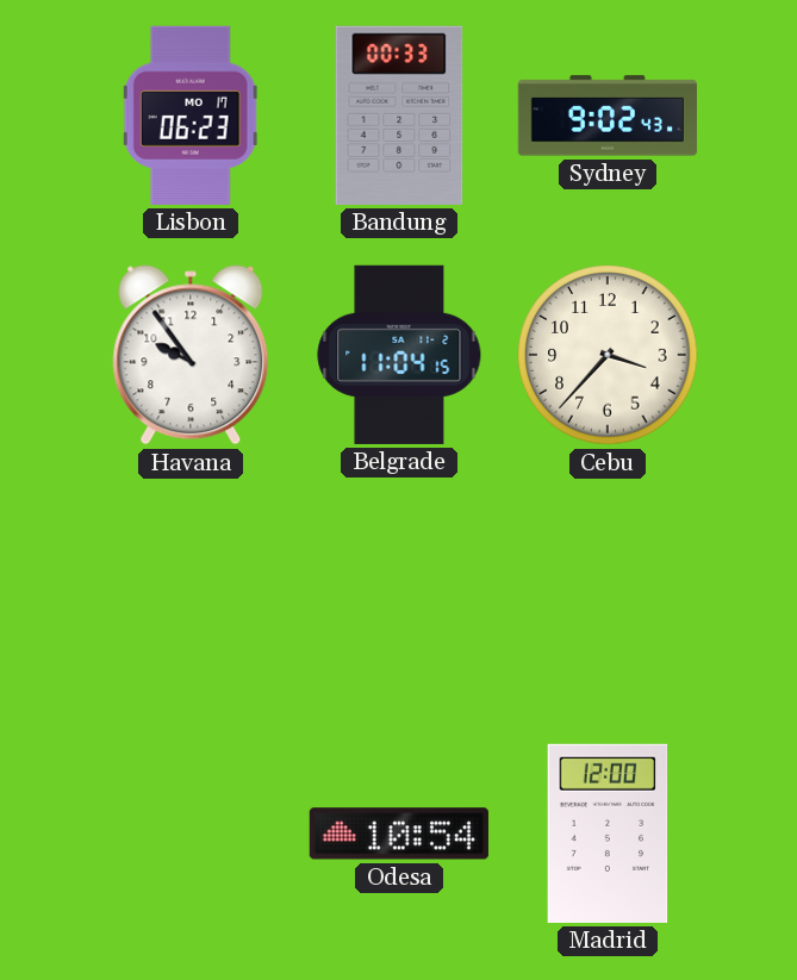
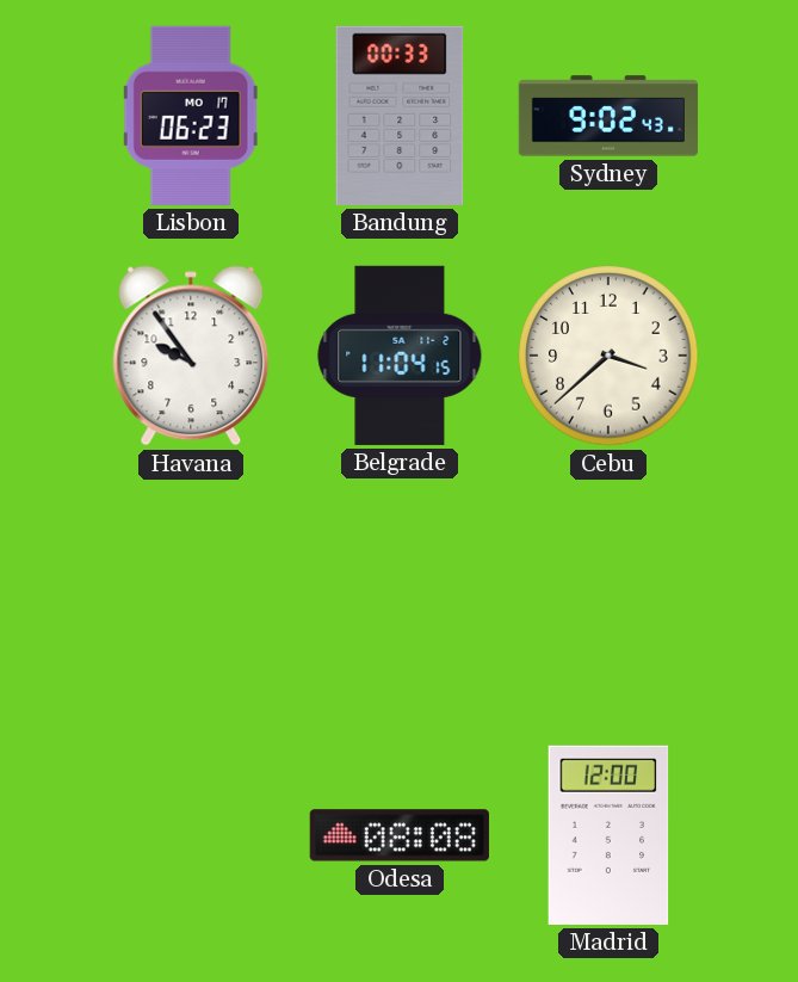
Cebu: 3:37 -> 3:38 (608, 356)
Odesa: 10:54 -> 08:08 (400, 835)
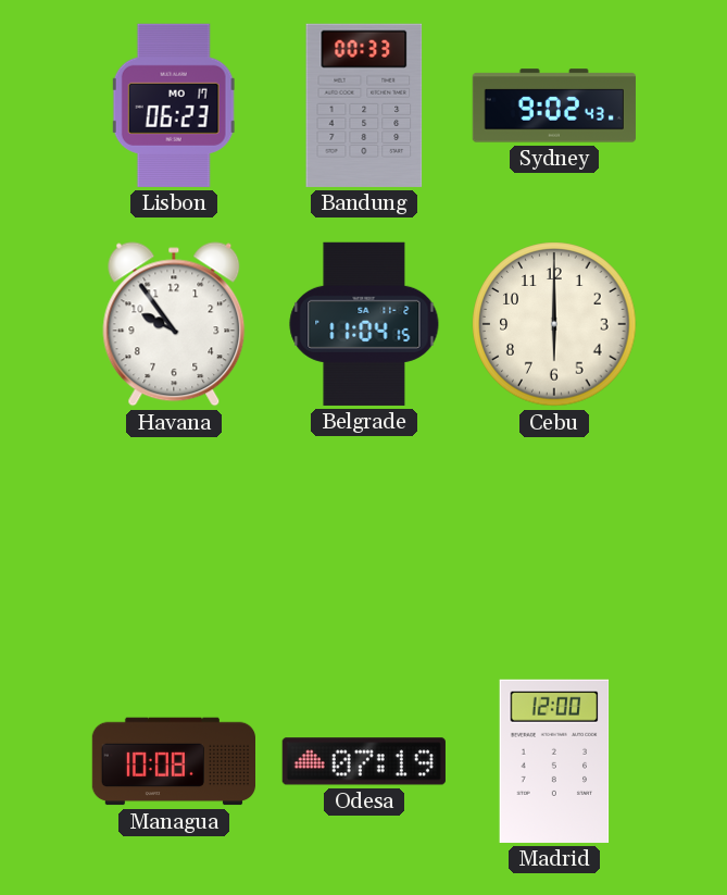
Cebu: 3:38 -> 6:00 (554, 324)
Managua: none -> 10:08 (173, 761)
Odesa: 08:08 -> 07:19 (364, 761)
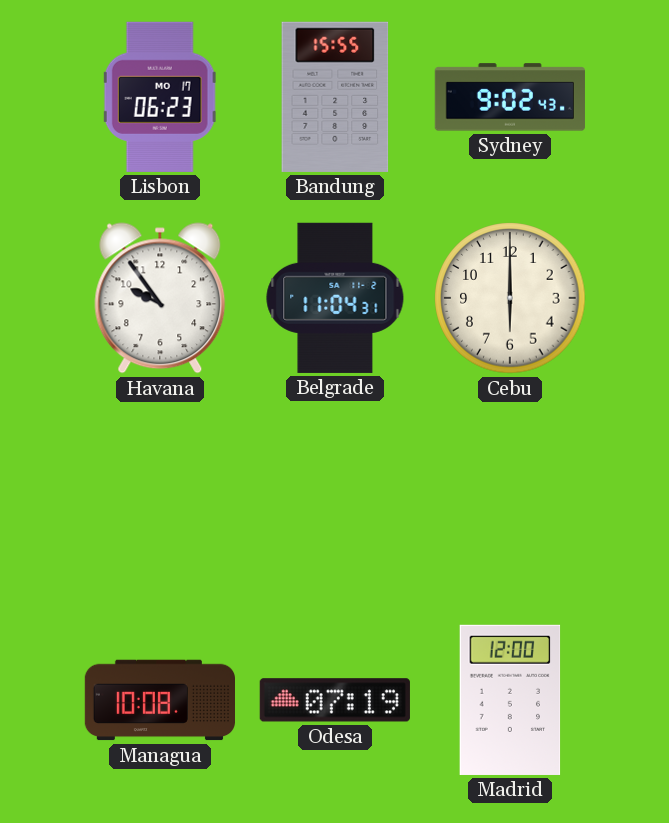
Bandung: 00:33 -> 15:55 (335, 97)
Belgrade: 11:04:15 -> 11:04:31 (335, 298)
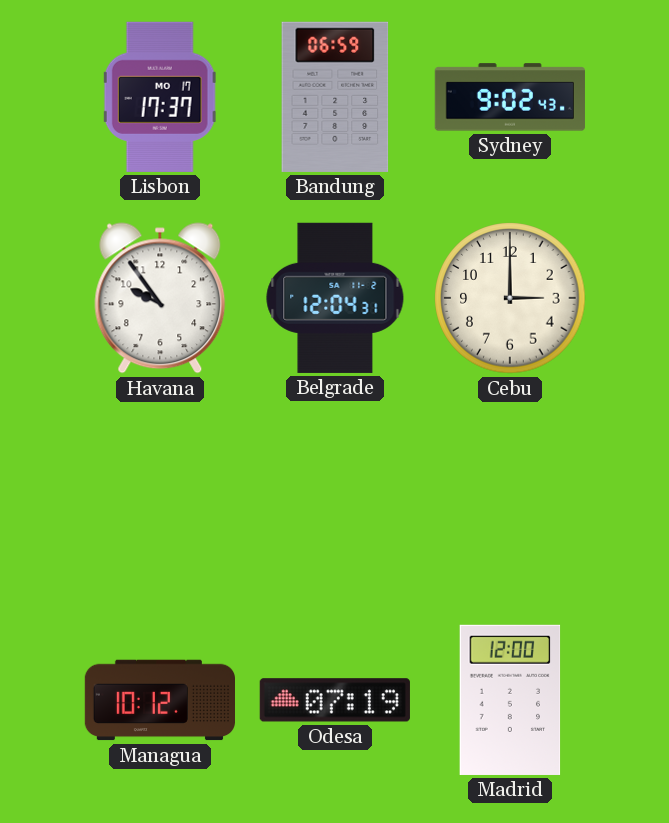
Lisbon: 06:23 -> 17:37 (160, 97)
Bandung: 15:55 -> 06:59 (335, 97)
Belgrade: 11:04 -> 12:04 (335, 298)
Cebu: 6:00 -> 3:00 (510, 298)
Managua: 10:08 -> 10:12 (159, 700)
